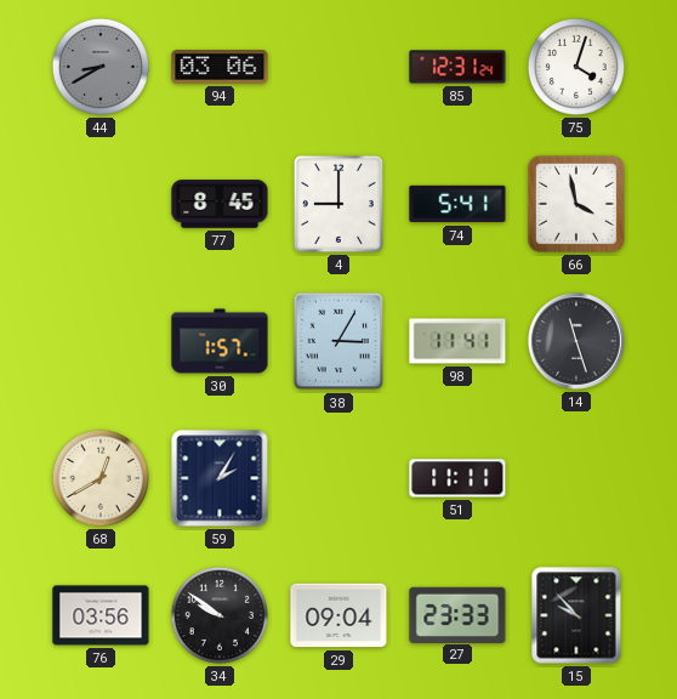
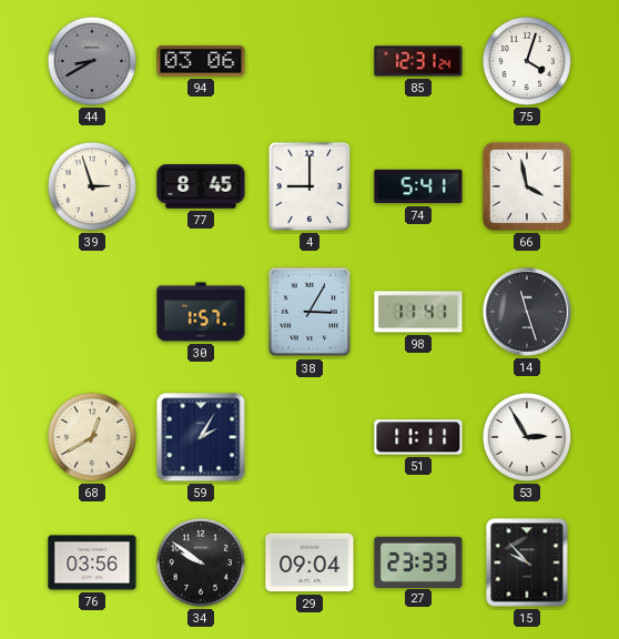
39: none -> 2:57 (92, 186)
53: none -> 2:55 (527, 437)
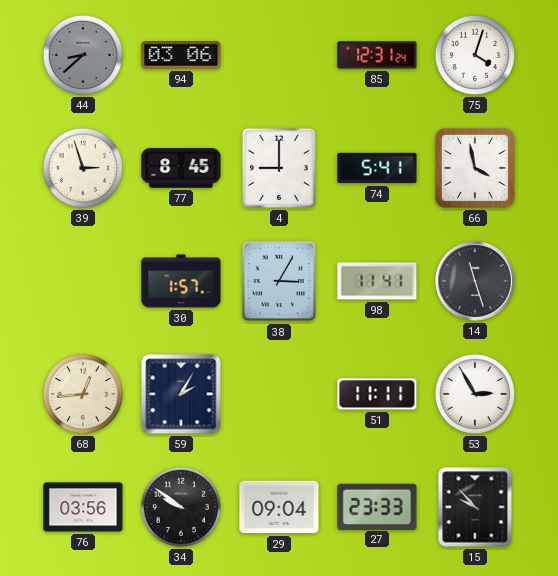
44: 8:40 -> 8:38 (83, 55)
68: 12:40 -> 12:44 (83, 394)
